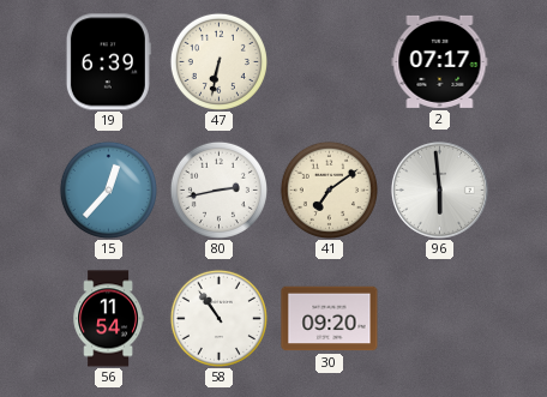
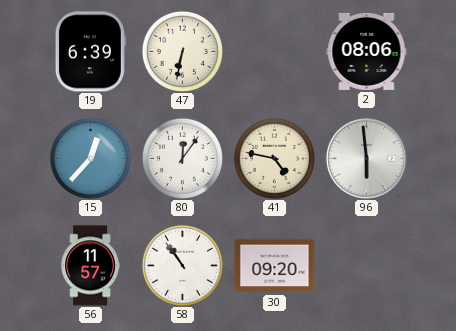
2: 07:17 -> 08:06 (367, 51)
80: 2:43 -> 12:06 (182, 158)
41: 7:09 -> 4:47 (274, 158)
56: 11:54 -> 11:57 (90, 266)
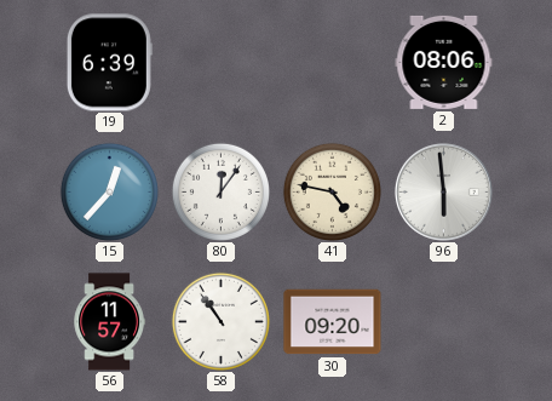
47: 6:32 -> none (182, 51)
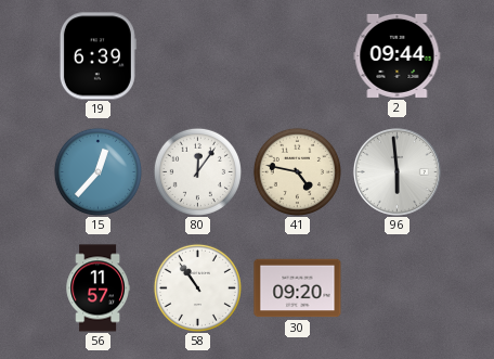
2: 08:06 -> 09:44 (398, 55)
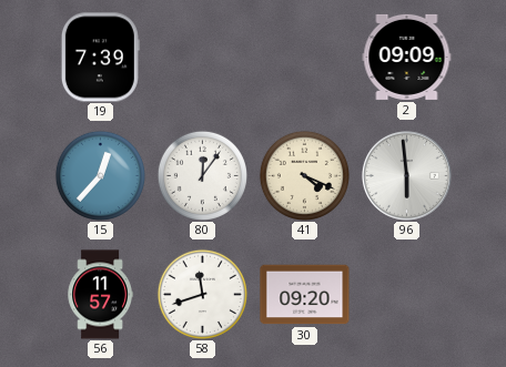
19: 6:39 -> 7:39 (100, 58)
2: 09:44 -> 09:09 (407, 57)
41: 4:47 -> 4:19 (304, 175)
58: 10:54 -> 11:42 (202, 294)
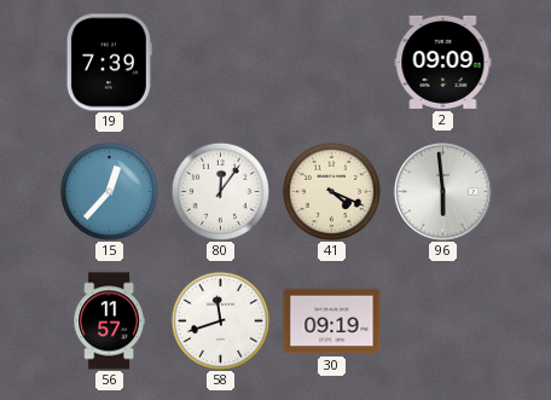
30: 09:20 -> 09:19 (332, 321)
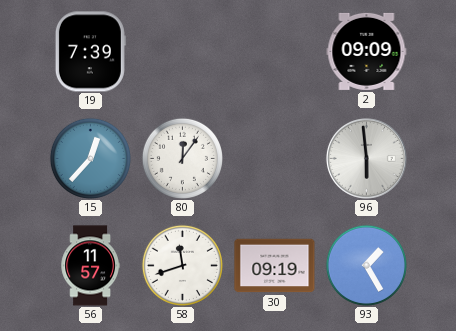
41: 4:19 -> none (331, 191)
93: none -> 1:25 (366, 265)
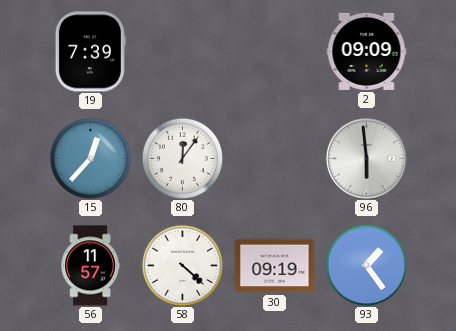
58: 11:42 -> 4:22 (182, 265)
93: 1:25 -> 1:24 (366, 265)
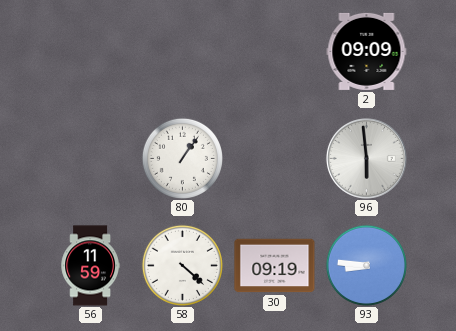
19: 7:39 -> none (90, 52)
15: 12:37 -> none (90, 158)
80: 12:06 -> 1:06 (182, 158)
56: 11:57 -> 11:59 (90, 266)
93: 1:24 -> 8:46 (366, 265)
